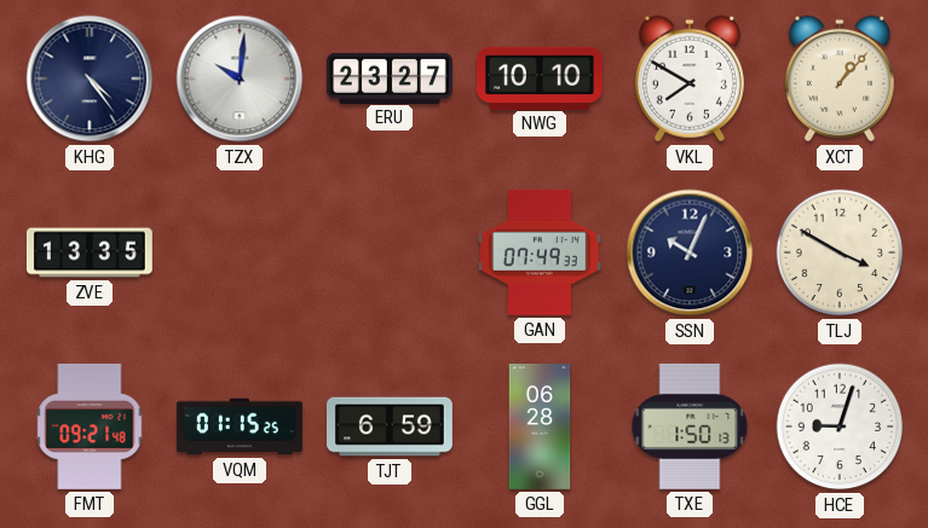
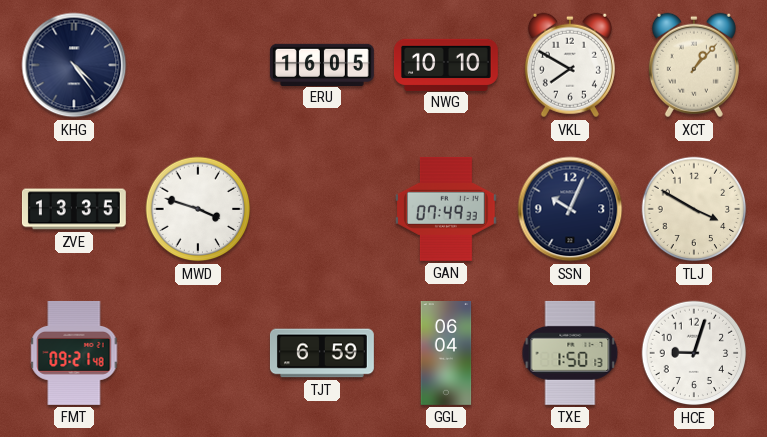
TZX: 10:01 -> none (240, 79)
ERU: 23:27 -> 16:05 (322, 64)
MWD: none -> 3:48 (198, 209)
VQM: 01:15 -> none (240, 427)
GGL: 06:28 -> 06:04 (446, 354)
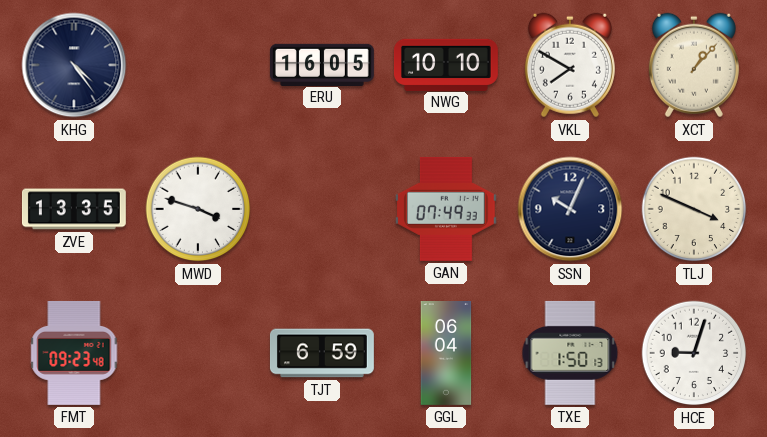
TLJ: 3:50 -> 3:49 (694, 209)
FMT: 09:21 -> 09:23 (74, 353)
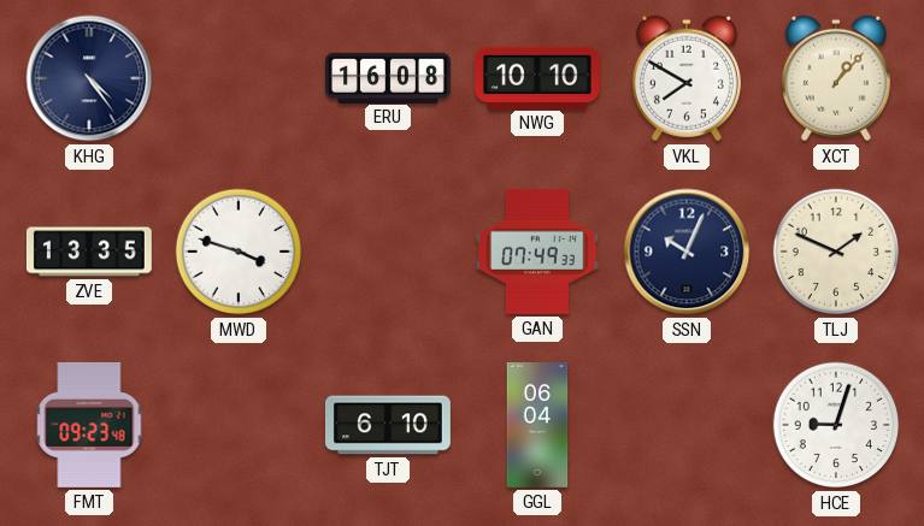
ERU: 16:05 -> 16:08 (388, 77)
TLJ: 3:49 -> 1:49 (836, 252)
TJT: 6:59 -> 6:10 (388, 425)
TXE: 1:50 -> none (570, 353)
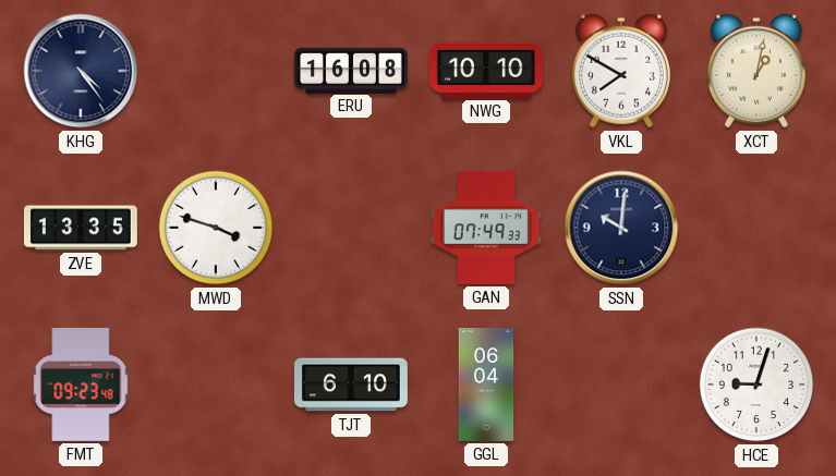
XCT: 1:07 -> 1:02 (756, 71)
SSN: 10:04 -> 10:01 (621, 228)
TLJ: 1:49 -> none (836, 252)
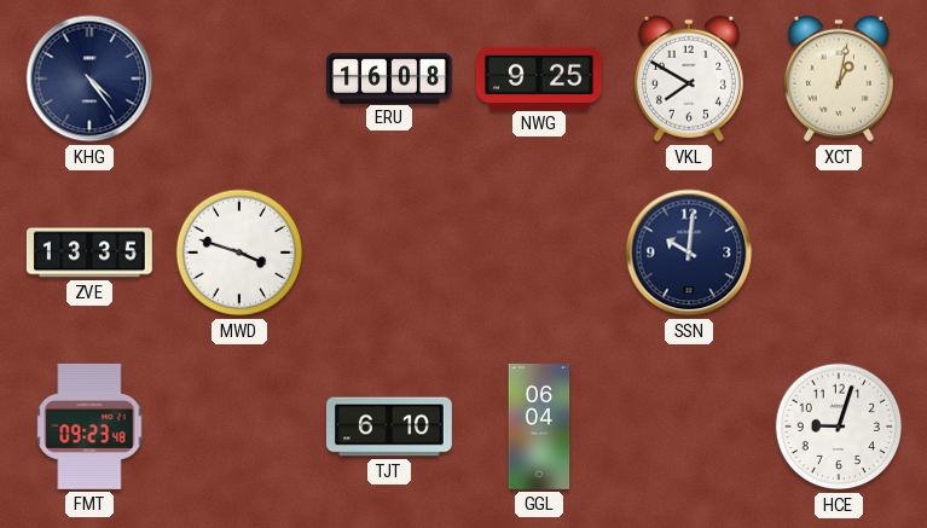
NWG: 10:10 -> 9:25 (539, 77)
GAN: 07:49 -> none (487, 228)
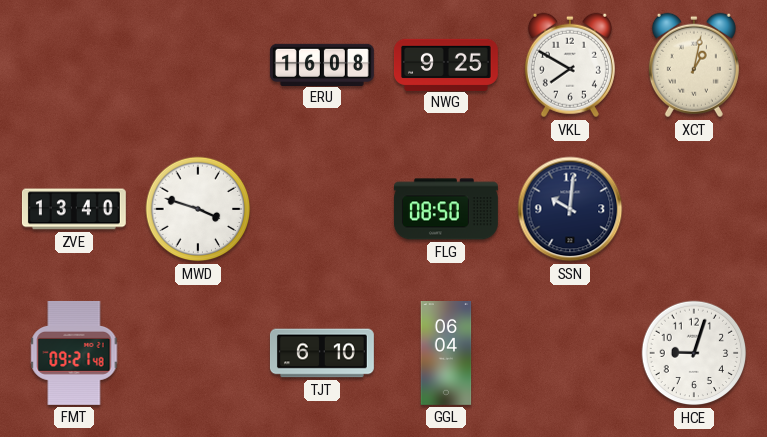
KHG: 4:24 -> none (89, 79)
ZVE: 13:35 -> 13:40 (74, 209)
FLG: none -> 08:50 (446, 209)
FMT: 09:23 -> 09:21 (74, 353)
